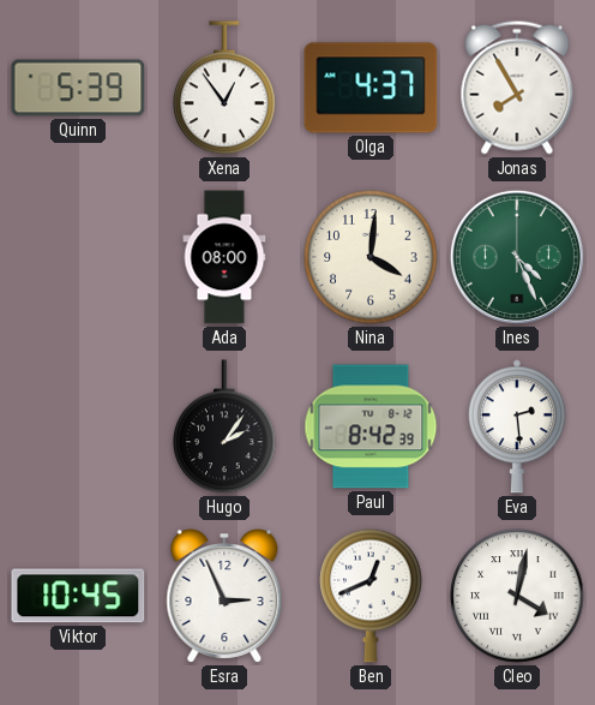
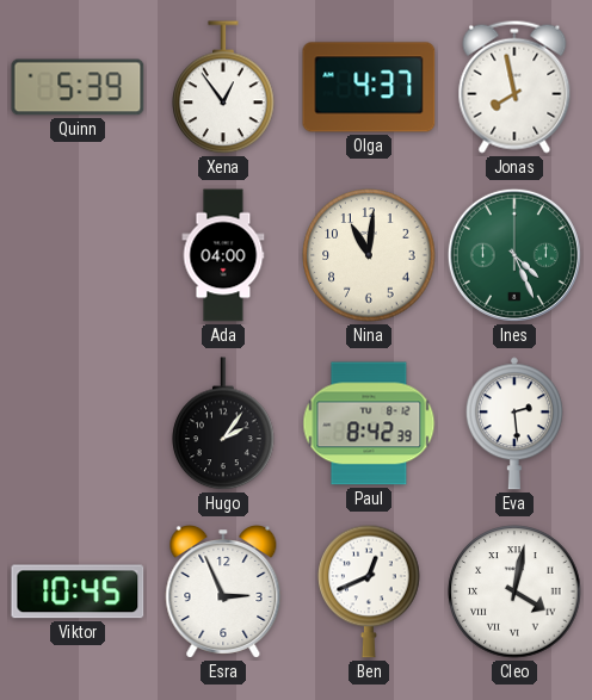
Jonas: 7:55 -> 7:58 (514, 87)
Ada: 08:00 -> 04:00 (223, 255)
Nina: 4:01 -> 11:01 (369, 255)
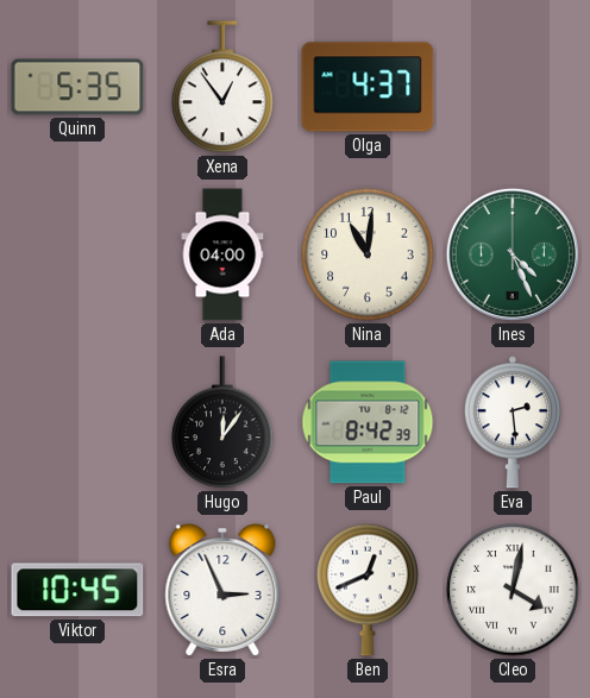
Quinn: 5:39 -> 5:35 (77, 87)
Jonas: 7:58 -> none (514, 87)
Hugo: 2:06 -> 12:06 (222, 423)
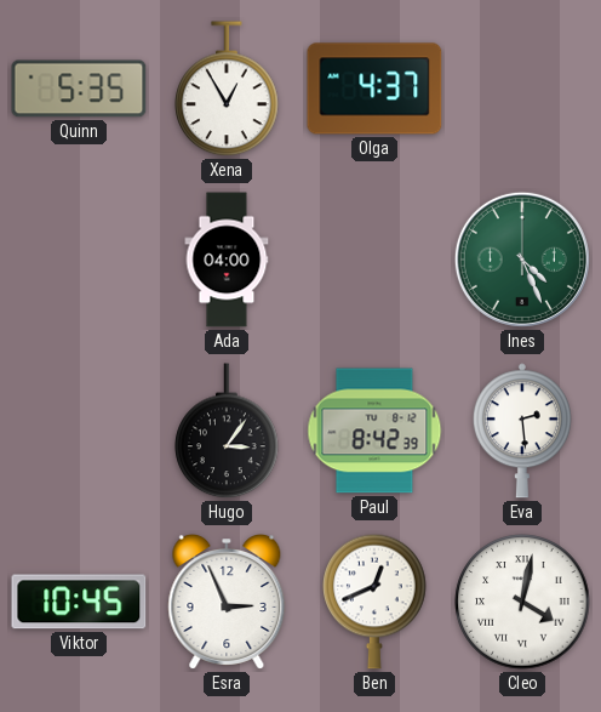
Xena: 12:54 -> 12:55 (227, 90)
Nina: 11:01 -> none (368, 254)
Hugo: 12:06 -> 3:06 (227, 432)
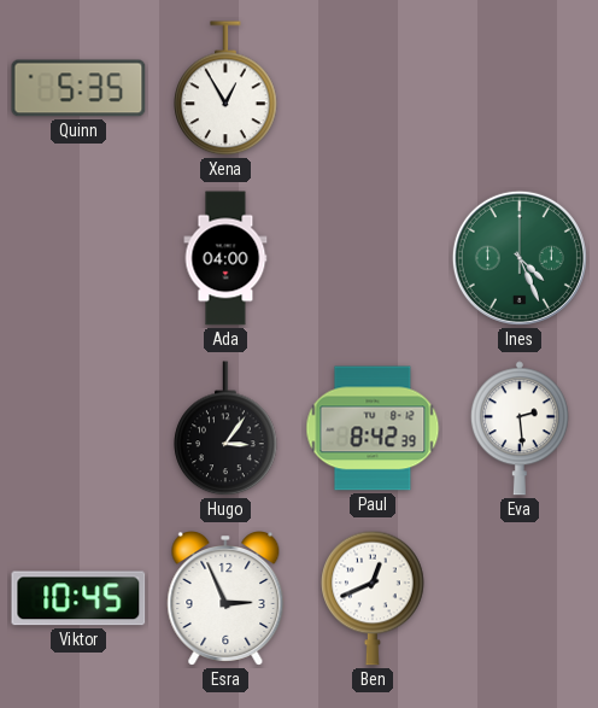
Olga: 4:37 -> none (374, 89)
Cleo: 4:02 -> none (522, 602)
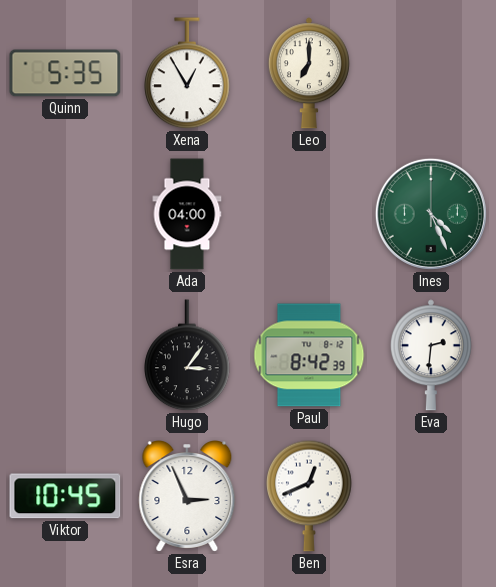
Leo: none -> 7:00 (309, 73)
Eva: 2:29 -> 2:31 (431, 355)
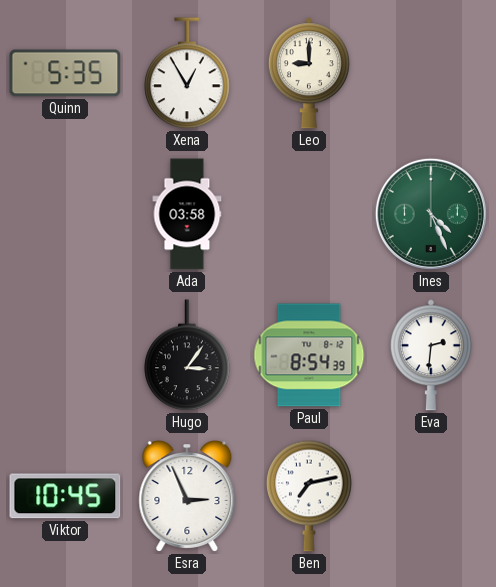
Leo: 7:00 -> 9:00 (309, 73)
Ada: 04:00 -> 03:58 (187, 214)
Paul: 8:42 -> 8:54 (309, 355)
Ben: 12:41 -> 7:13 (309, 496)
